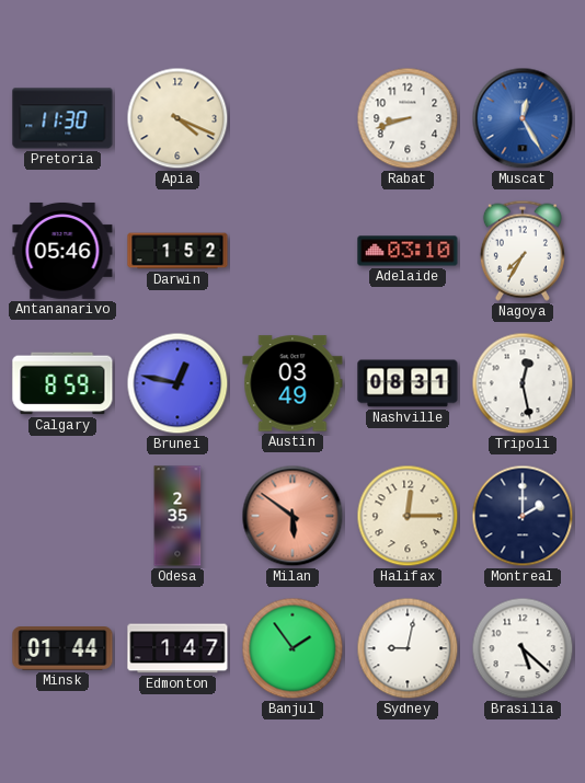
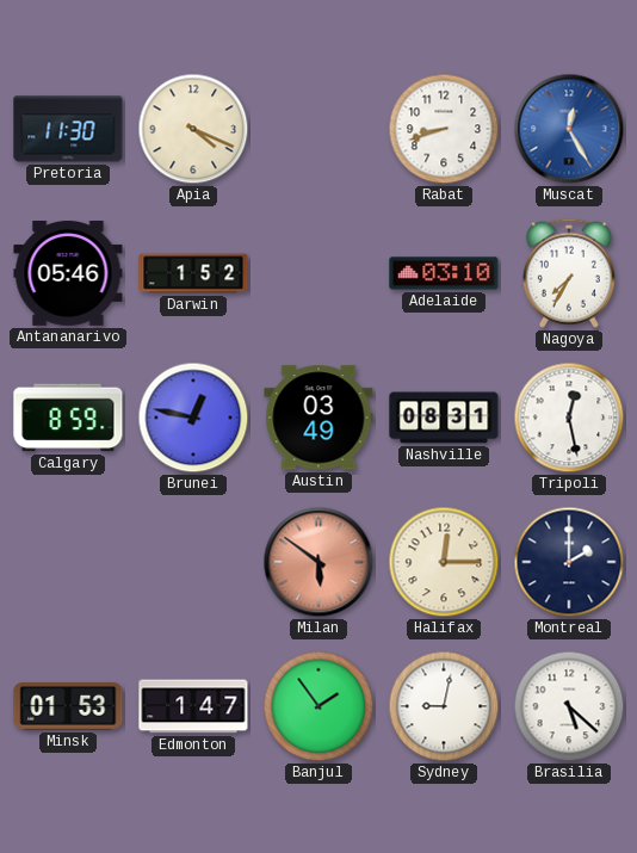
Odesa: 2:35 -> none (177, 516)
Minsk: 01:44 -> 01:53 (68, 707)
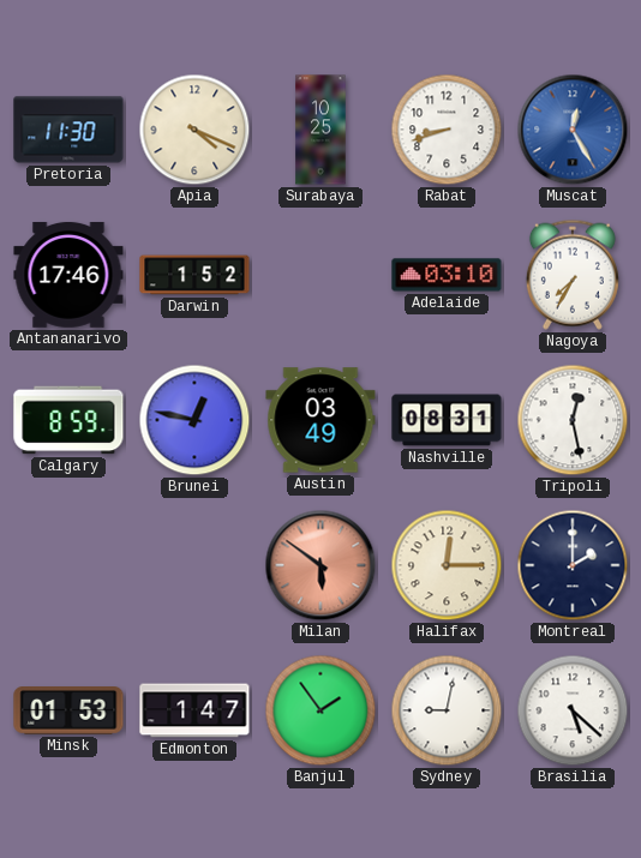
Surabaya: none -> 10:25 (320, 130)
Antananarivo: 05:46 -> 17:46 (68, 275)
